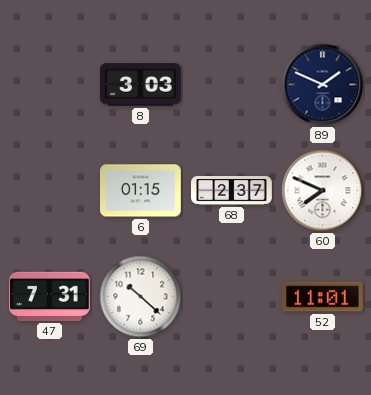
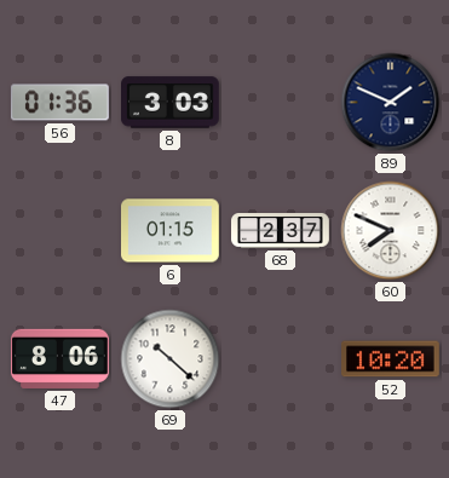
56: none -> 01:36 (59, 103)
47: 7:31 -> 8:06 (61, 358)
52: 11:01 -> 10:20 (391, 359)
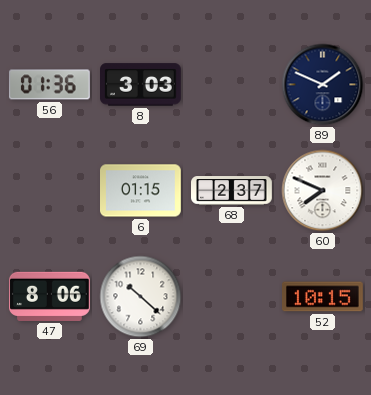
52: 10:20 -> 10:15 (323, 297)
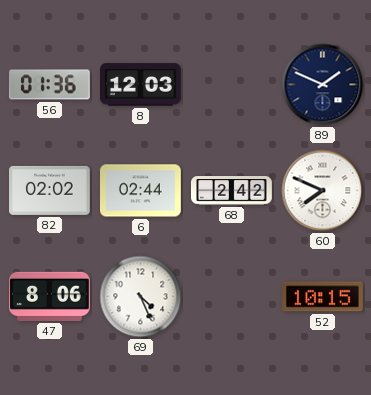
8: 3:03 -> 12:03 (141, 85)
82: none -> 02:02 (50, 190)
6: 01:15 -> 02:44 (141, 191)
68: 2:37 -> 2:42 (232, 191)
69: 10:22 -> 4:26 (141, 297)
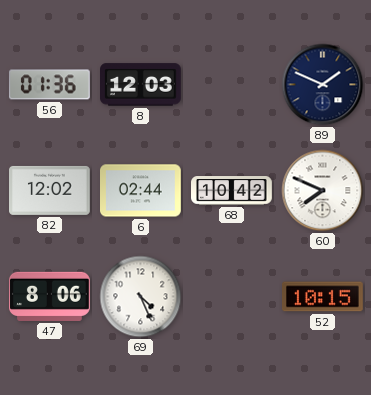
82: 02:02 -> 12:02 (50, 190)
68: 2:42 -> 10:42 (232, 191)
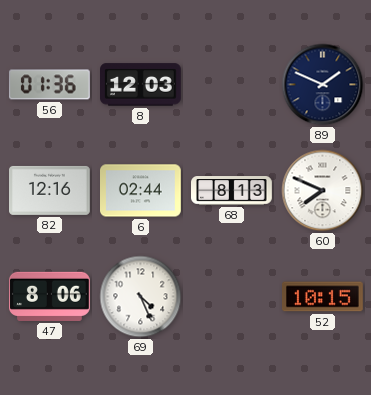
82: 12:02 -> 12:16 (50, 190)
68: 10:42 -> 8:13 (232, 191)
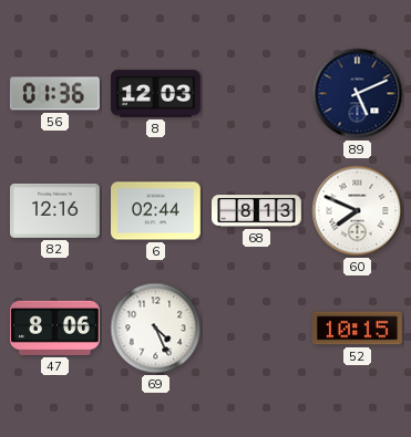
89: 1:49 -> 5:11 (358, 94)
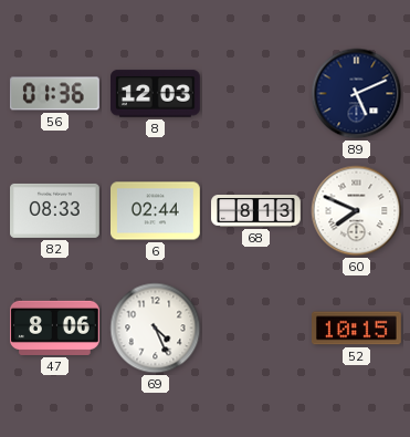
82: 12:16 -> 08:33 (55, 210)
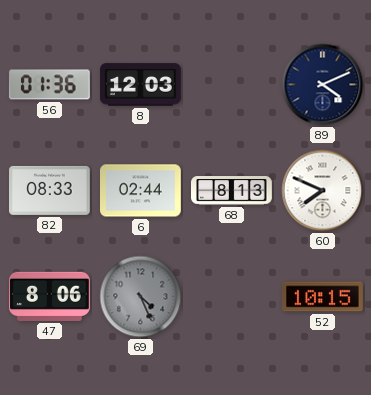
89: 5:11 -> 4:11 (323, 85)
69 dial: white -> grey (141, 297)
